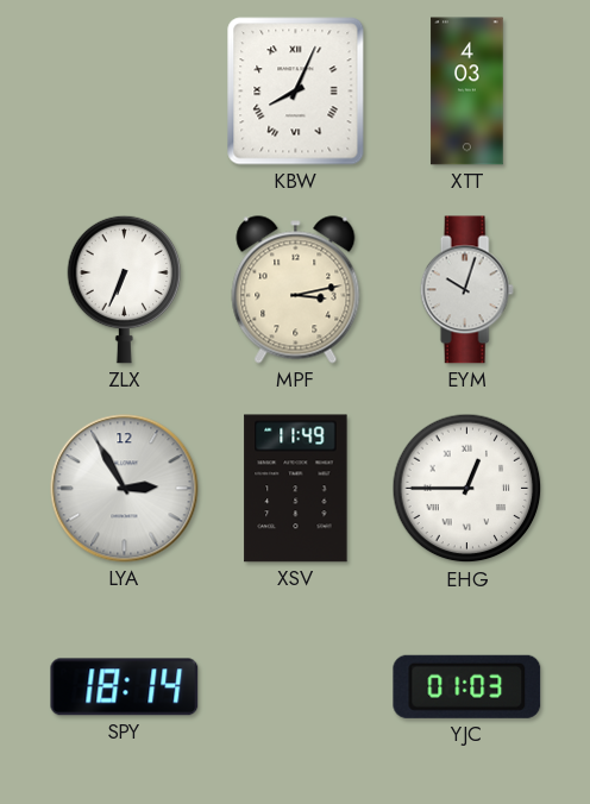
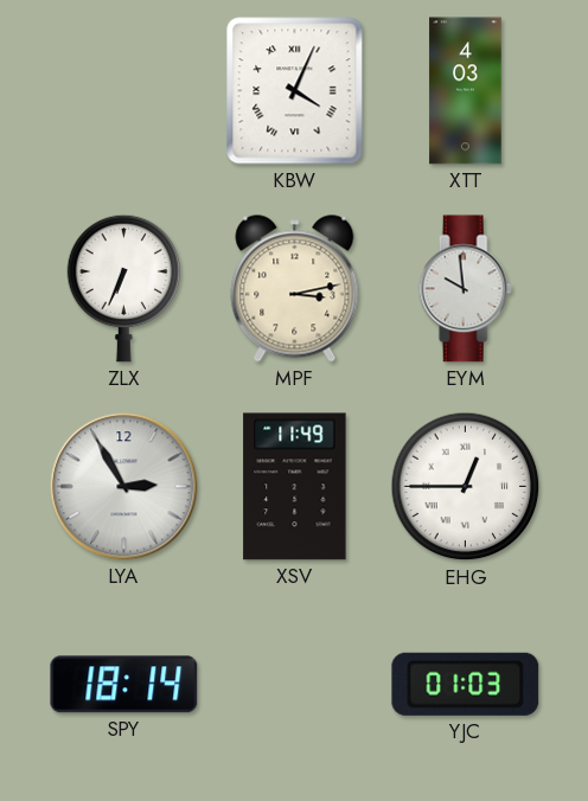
KBW: 8:04 -> 4:04 (295, 91)
EYM: 10:03 -> 9:59 (465, 289)
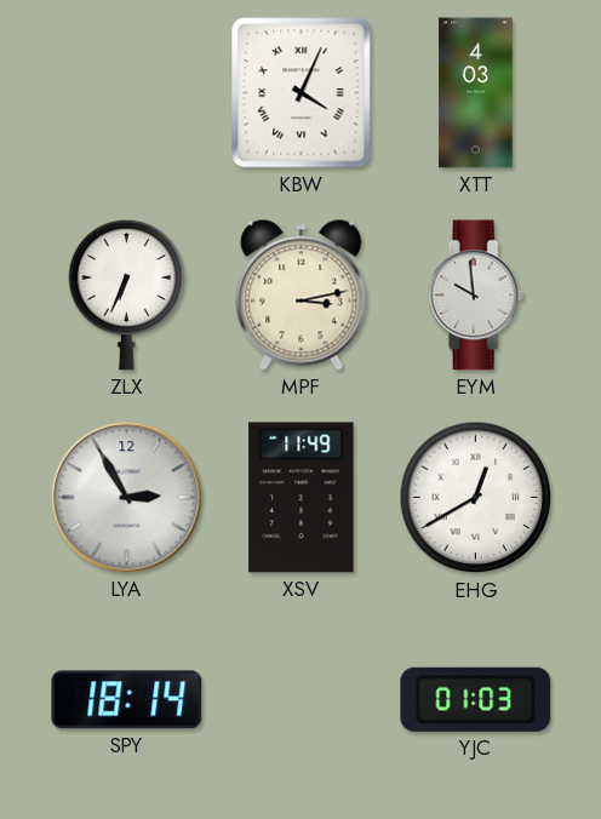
EHG: 12:45 -> 12:40 (476, 498)
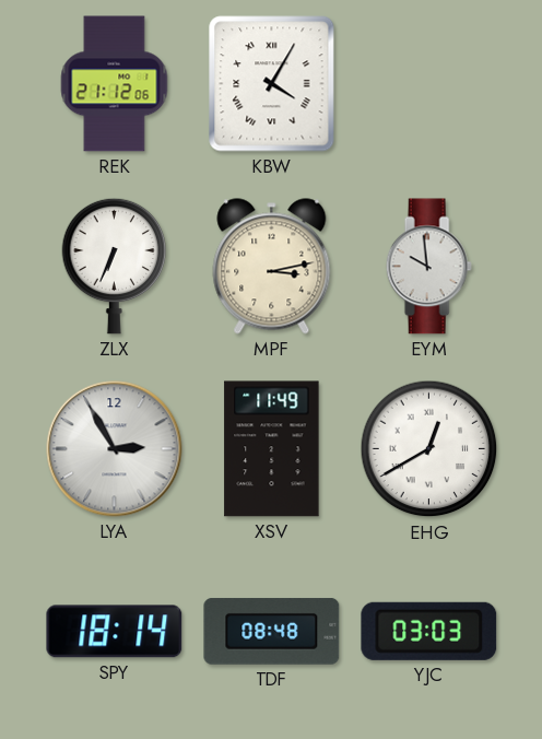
REK: none -> 21:12 (115, 84)
KBW: 4:04 -> 4:05 (272, 84)
XTT: 4:03 -> none (476, 93)
TDF: none -> 08:48 (272, 631)
YJC: 01:03 -> 03:03 (429, 631)
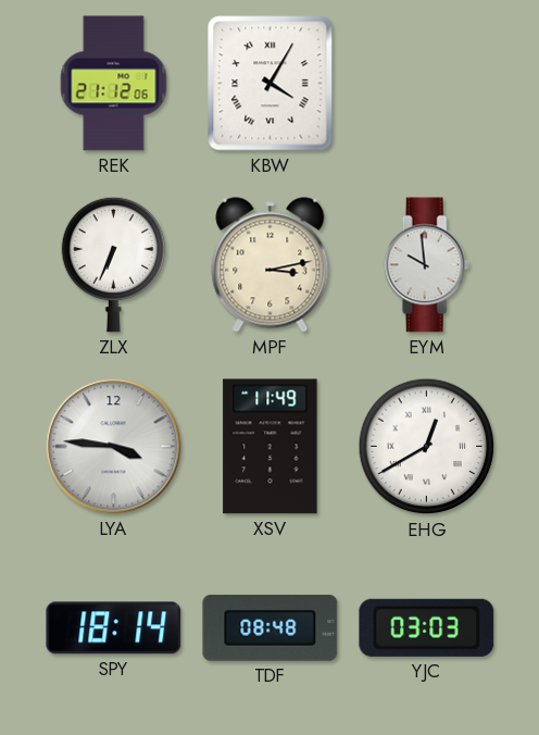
LYA: 2:55 -> 3:46 (114, 447)
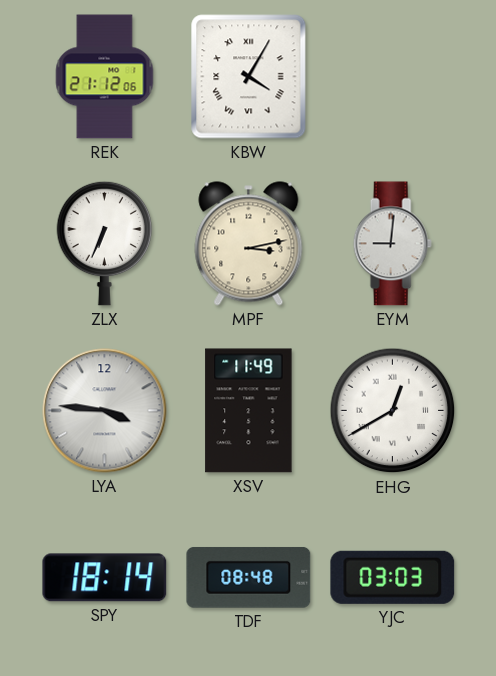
EYM: 9:59 -> 9:01 (392, 244)
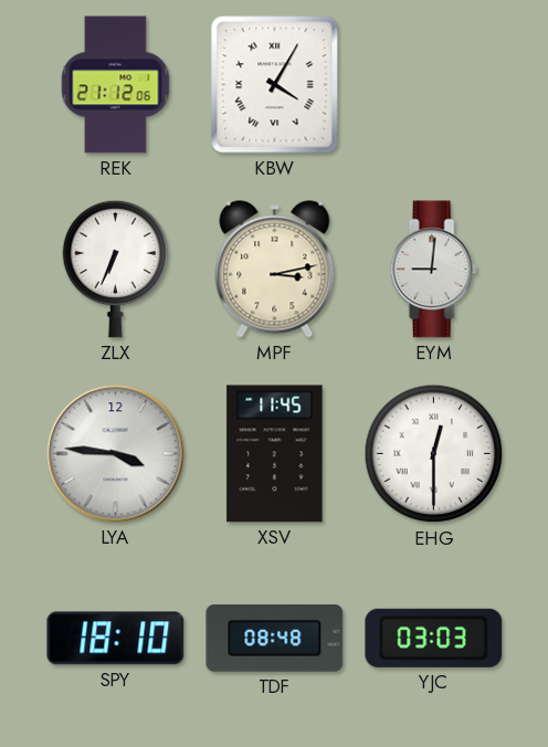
XSV: 11:49 -> 11:45 (275, 454)
EHG: 12:40 -> 12:30 (434, 454)
SPY: 18:14 -> 18:10 (116, 639)
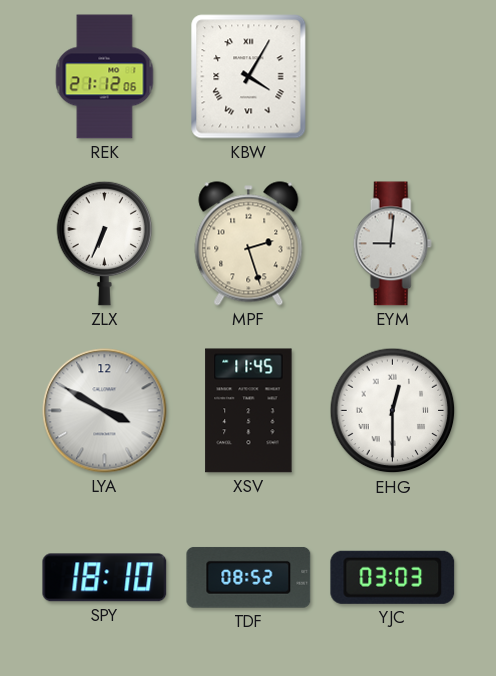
MPF: 3:13 -> 2:27 (249, 244)
LYA: 3:46 -> 3:50 (105, 411)
TDF: 08:48 -> 08:52 (249, 577)
